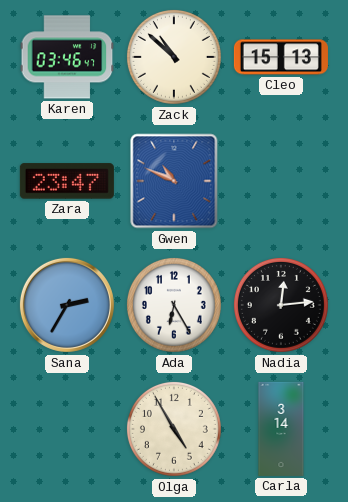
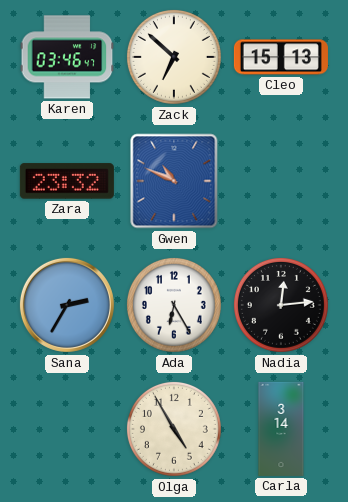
Zack: 10:52 -> 6:52 (174, 57)
Zara: 23:47 -> 23:32 (67, 181)
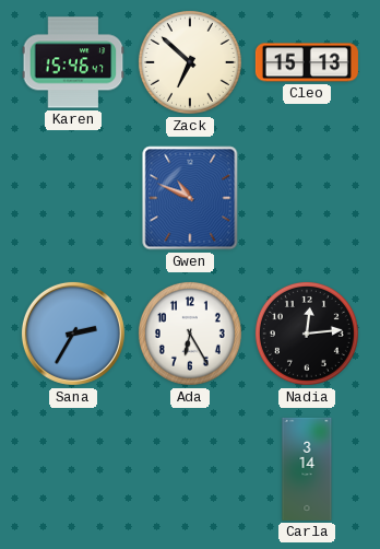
Karen: 03:46 -> 15:46 (73, 62)
Zara: 23:32 -> none (67, 181)
Olga: 4:55 -> none (174, 429)
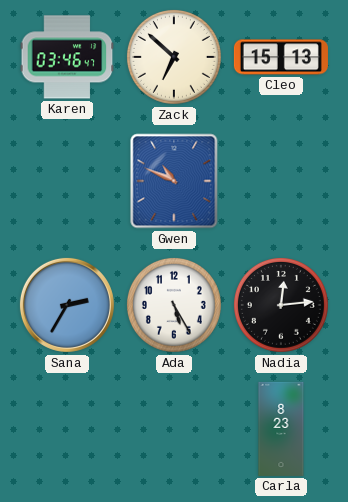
Karen: 15:46 -> 03:46 (67, 57)
Ada: 6:25 -> 5:25 (174, 305)
Carla: 3:14 -> 8:23 (281, 429)
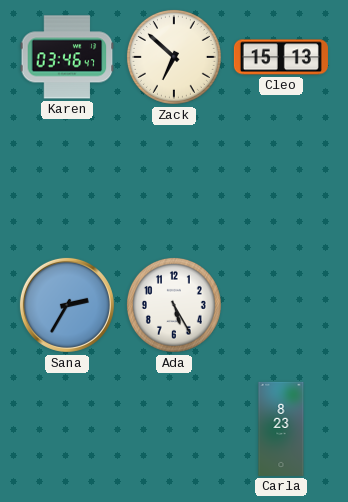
Gwen: 10:49 -> none (174, 181)
Nadia: 12:14 -> none (281, 305)
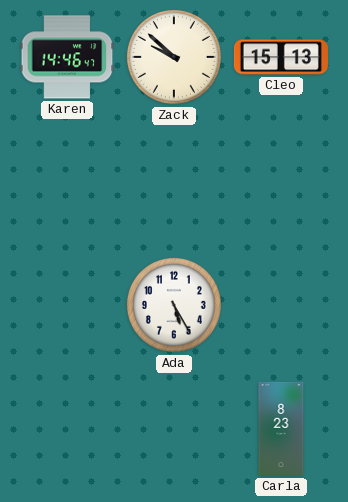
Karen: 03:46 -> 14:46 (67, 57)
Zack: 6:52 -> 9:52 (174, 57)
Sana: 2:35 -> none (67, 305)
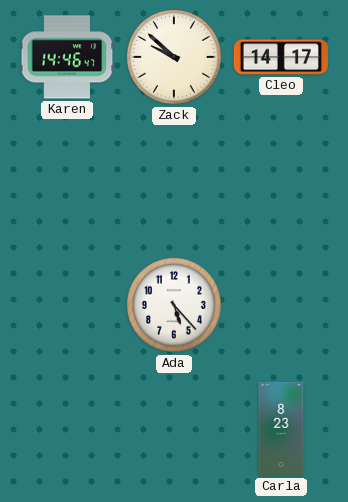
Cleo: 15:13 -> 14:17 (281, 57)
Ada: 5:25 -> 5:23 (174, 305)
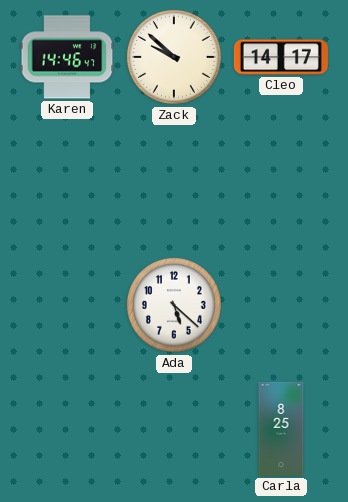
Ada: 5:23 -> 5:22 (174, 305)
Carla: 8:23 -> 8:25 (281, 429)
